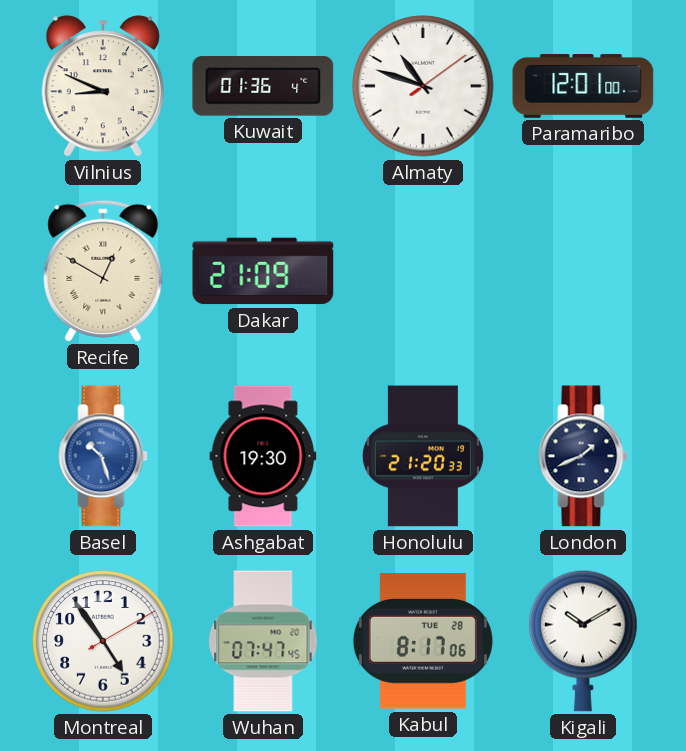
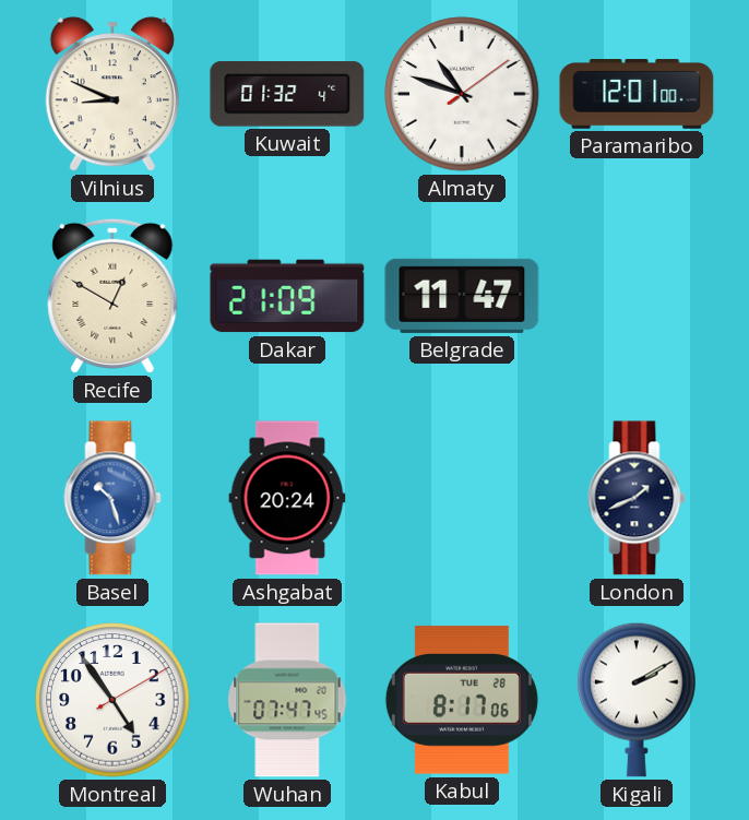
Kuwait: 01:36 -> 01:32 (287, 94)
Belgrade: none -> 11:47 (462, 296)
Ashgabat: 19:30 -> 20:24 (287, 498)
Honolulu: 21:20 -> none (423, 456)
Kigali: 10:10 -> 2:10 (637, 700)
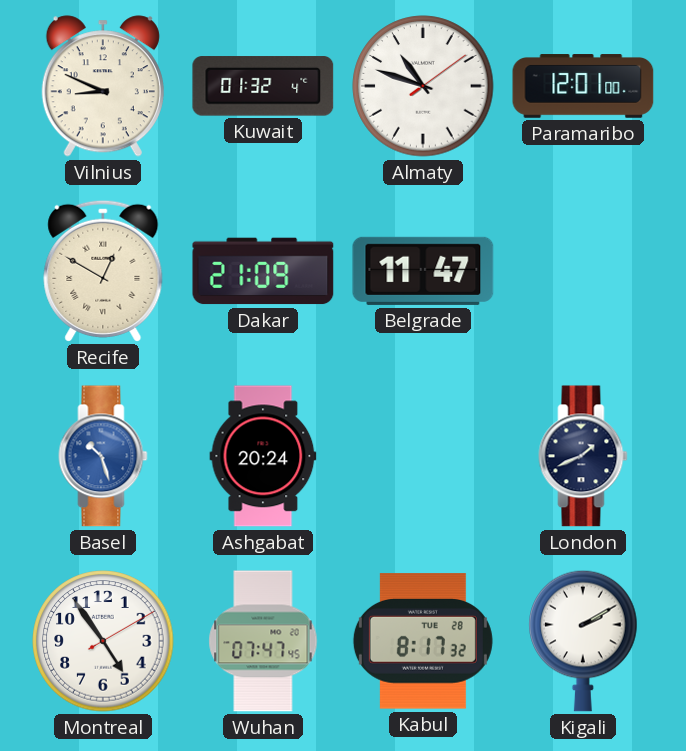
Kabul: 8:17:06 -> 8:17:32 (423, 641)
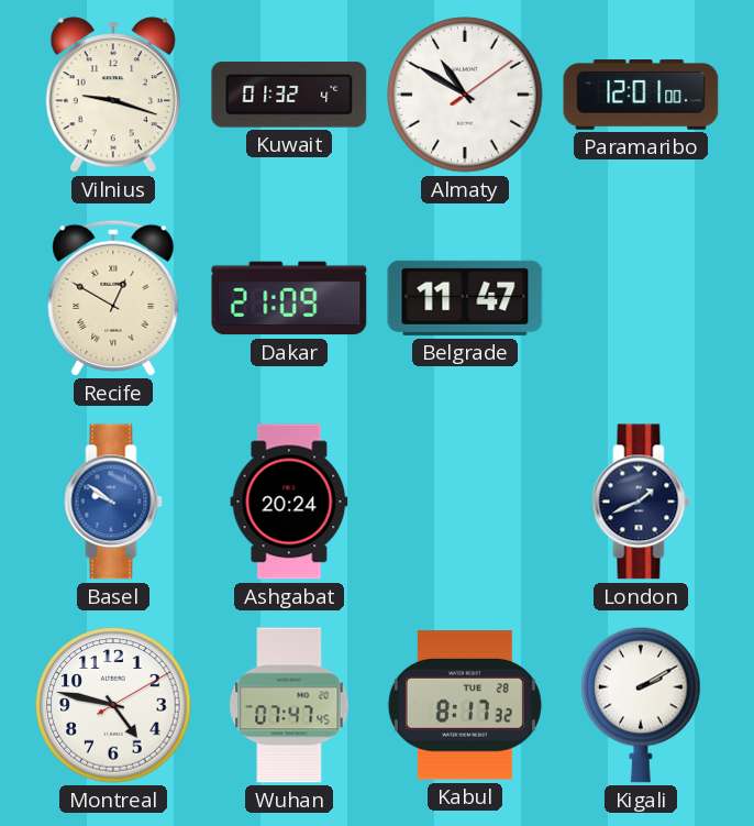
Vilnius: 8:49 -> 9:18 (113, 95)
Almaty: 10:48 -> 10:50 (465, 95)
Basel: 10:27 -> 9:51 (113, 502)
Montreal: 4:54 -> 4:47 (113, 705)
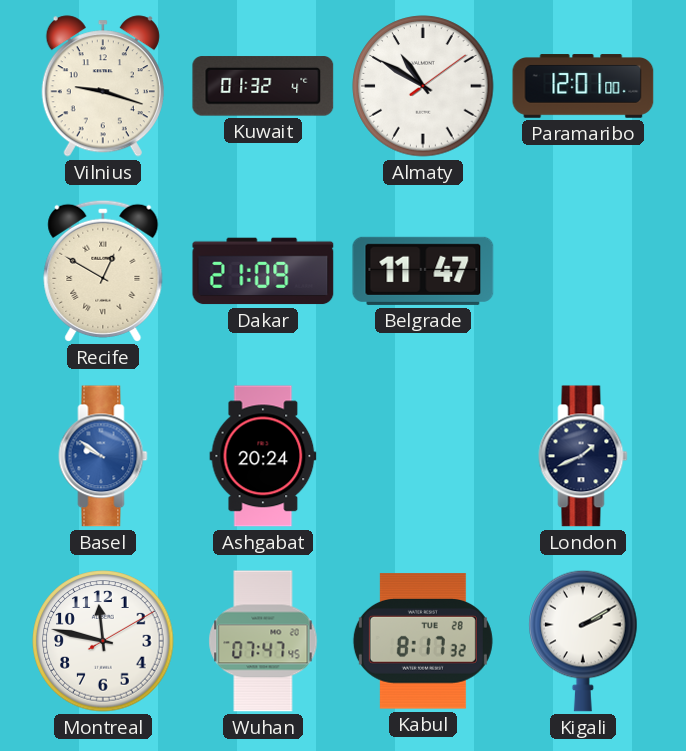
Montreal: 4:47 -> 11:47 (103, 641)
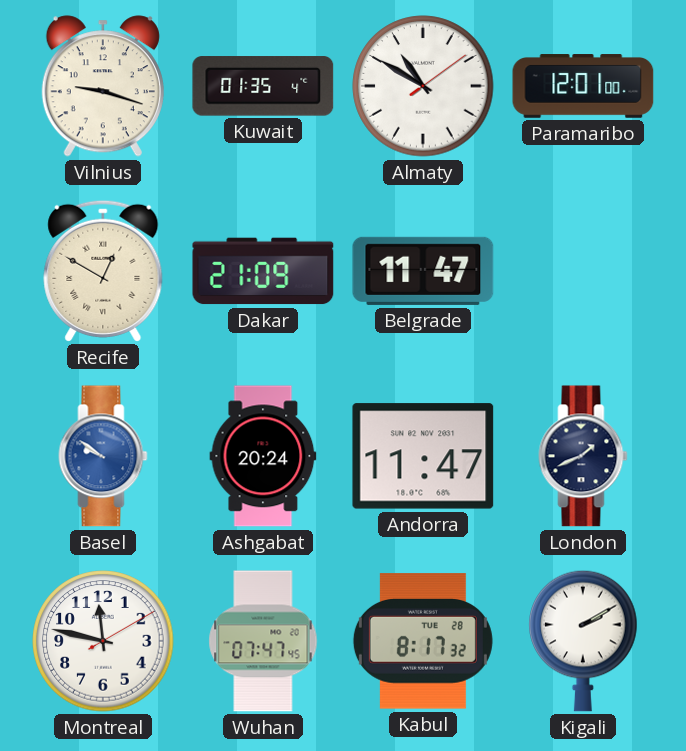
Kuwait: 01:32 -> 01:35 (263, 86)
Andorra: none -> 11:47 (423, 456)
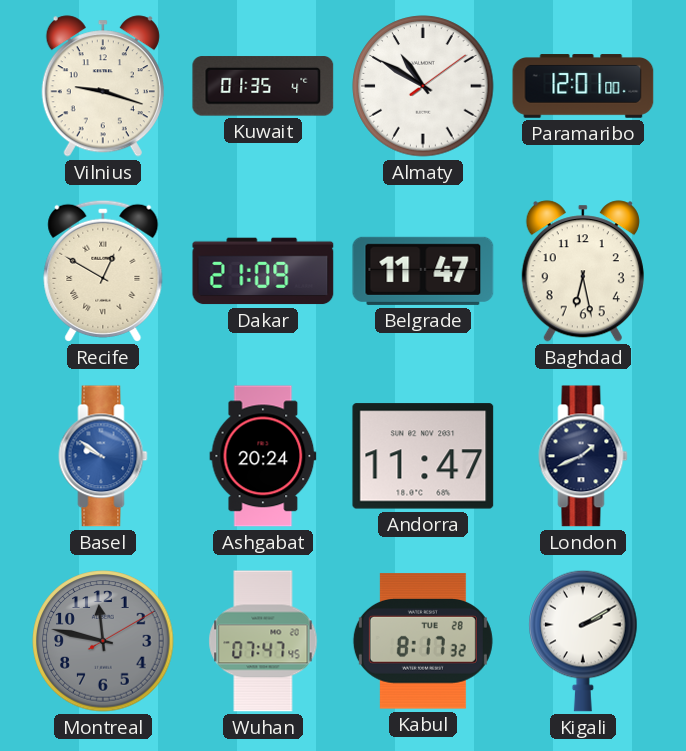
Baghdad: none -> 6:28 (583, 271)
Montreal dial: white -> grey (103, 641)
